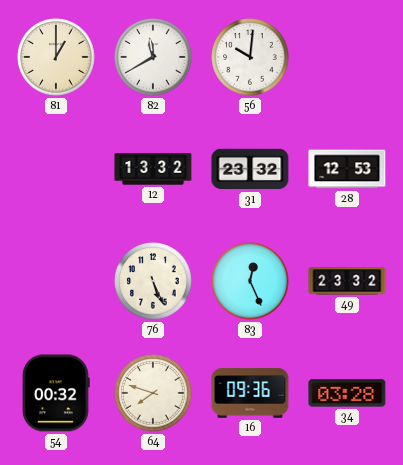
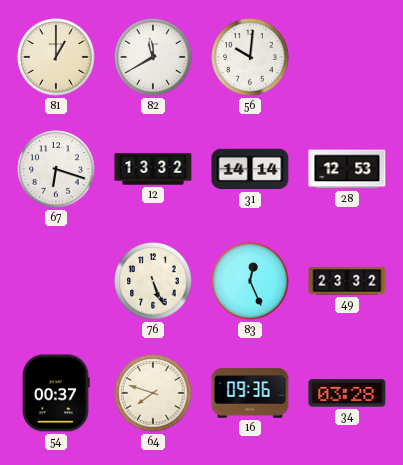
67: none -> 6:18 (56, 169)
31: 23:32 -> 14:14 (250, 169)
54: 00:32 -> 00:37 (56, 393)
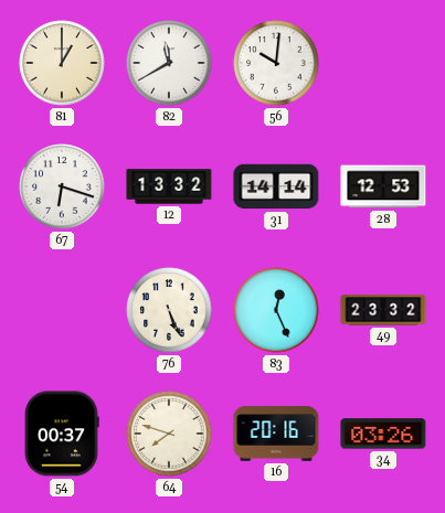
16: 09:36 -> 20:16 (276, 434)
34: 03:28 -> 03:26 (383, 434)
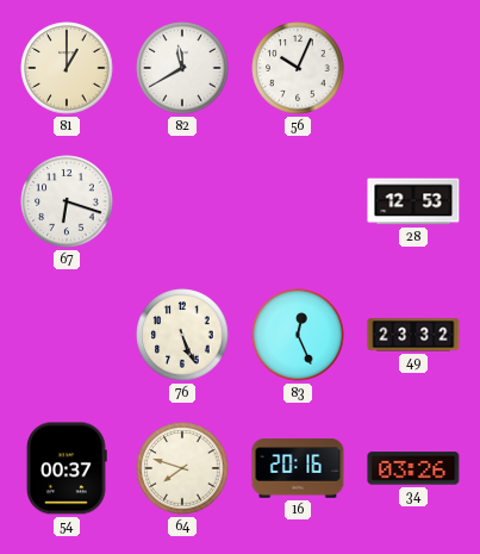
56: 10:01 -> 10:04 (298, 68)
12: 13:32 -> none (169, 186)
31: 14:14 -> none (276, 186)
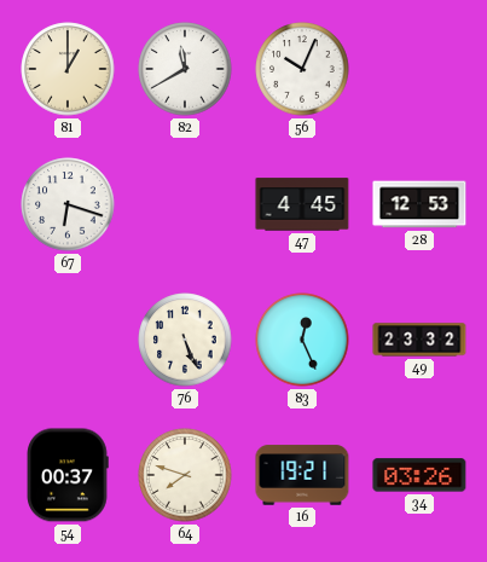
47: none -> 4:45 (302, 204)
16: 20:16 -> 19:21 (302, 475)
